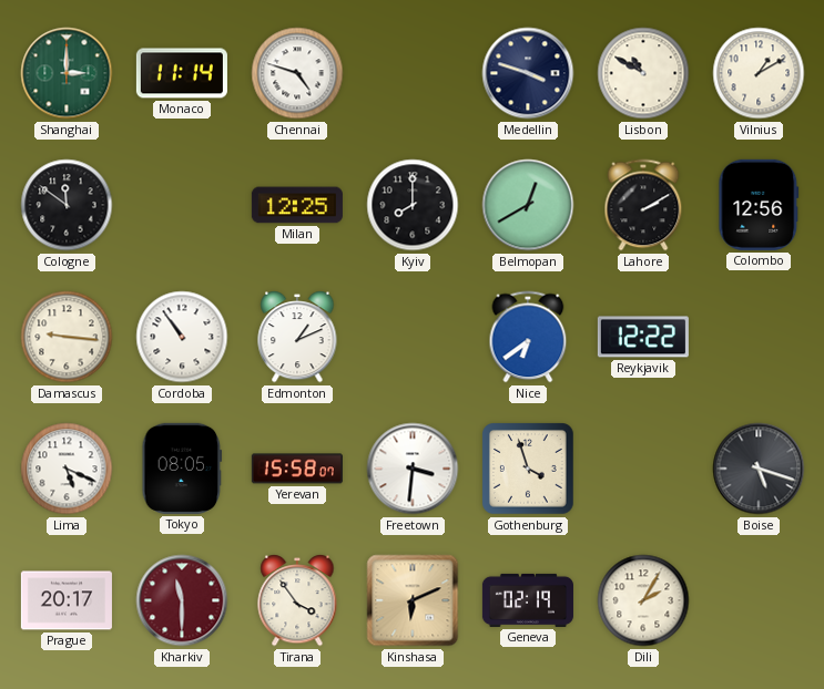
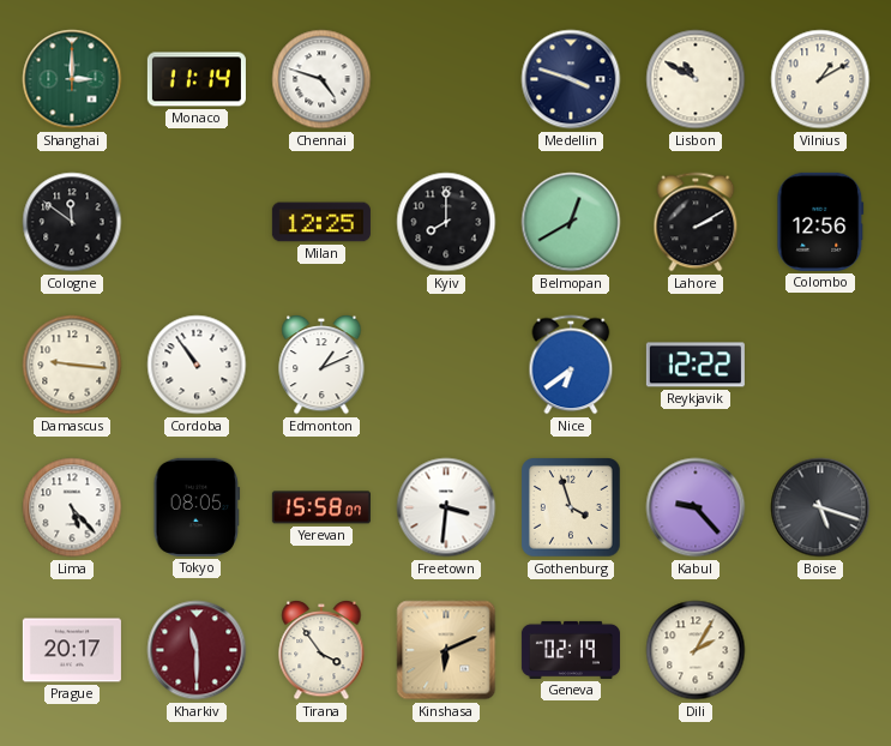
Lima: 5:19 -> 5:23 (72, 507)
Kabul: none -> 9:23 (696, 507)
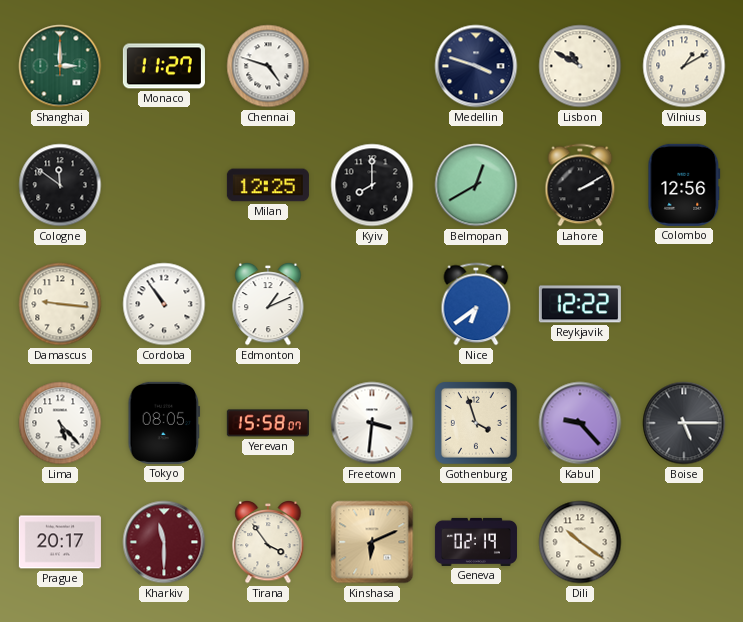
Monaco: 11:14 -> 11:27 (164, 66)
Boise: 5:18 -> 5:15 (684, 423)
Dili: 2:05 -> 10:21 (580, 542)
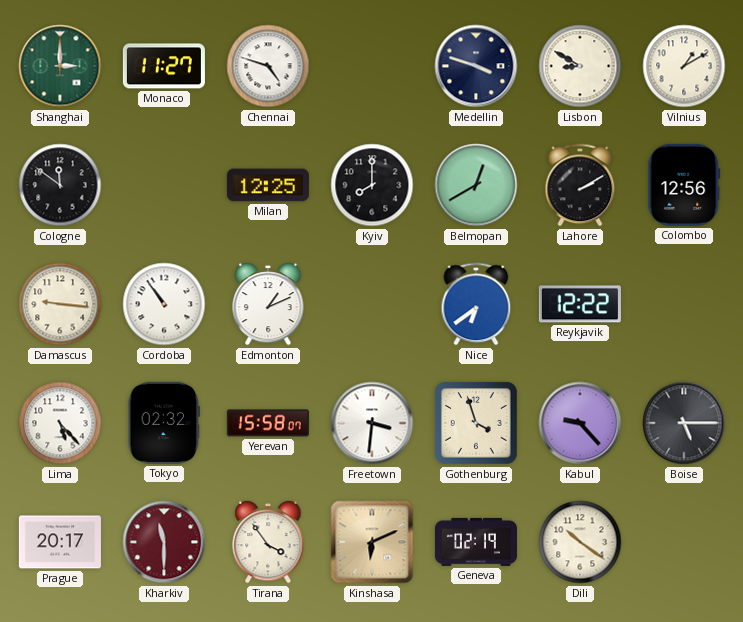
Lisbon: 10:50 -> 8:50 (580, 66)
Tokyo: 08:05 -> 02:32 (164, 423)
